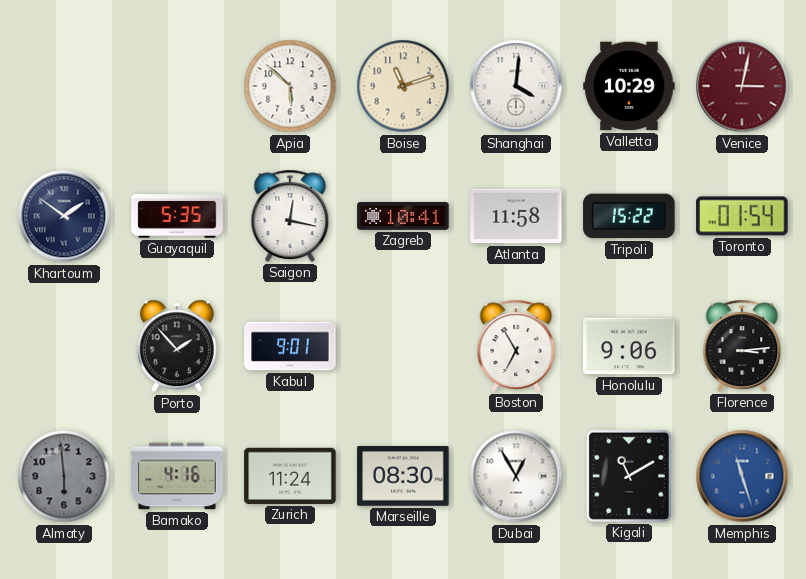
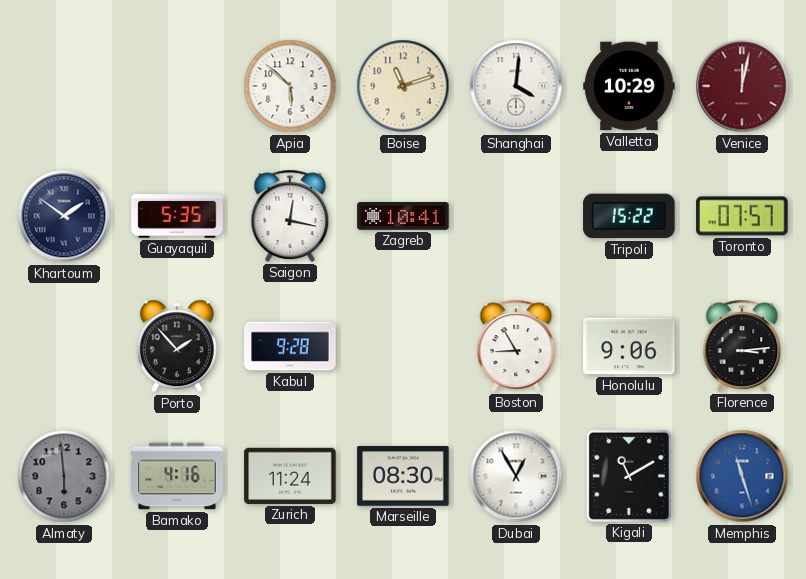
Venice: 3:02 -> 12:02 (742, 86)
Atlanta: 11:58 -> none (516, 216)
Toronto: 01:54 -> 07:57 (742, 216)
Kabul: 9:01 -> 9:28 (290, 346)
Boston: 6:55 -> 8:55 (516, 346)
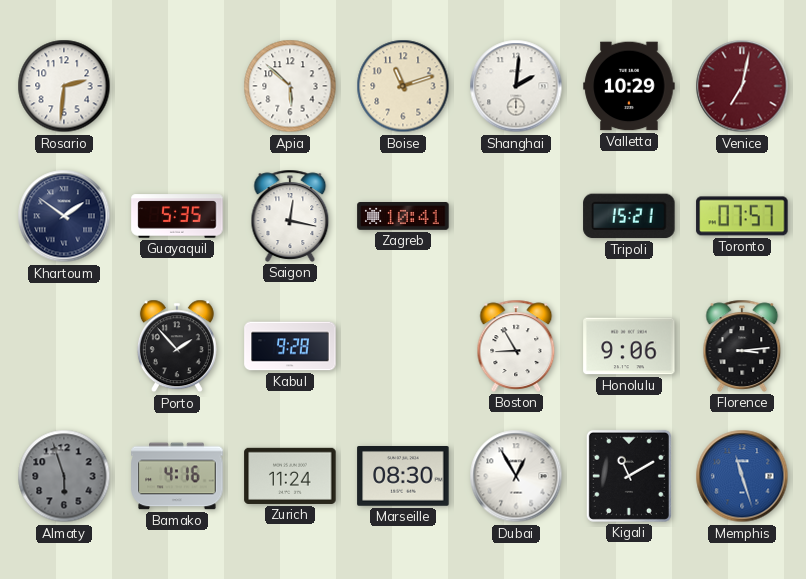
Rosario: none -> 2:31 (64, 86)
Shanghai: 4:01 -> 2:01 (516, 86)
Venice: 12:02 -> 7:02 (742, 86)
Tripoli: 15:22 -> 15:21 (629, 216)
Almaty: 5:59 -> 5:57 (64, 476)
